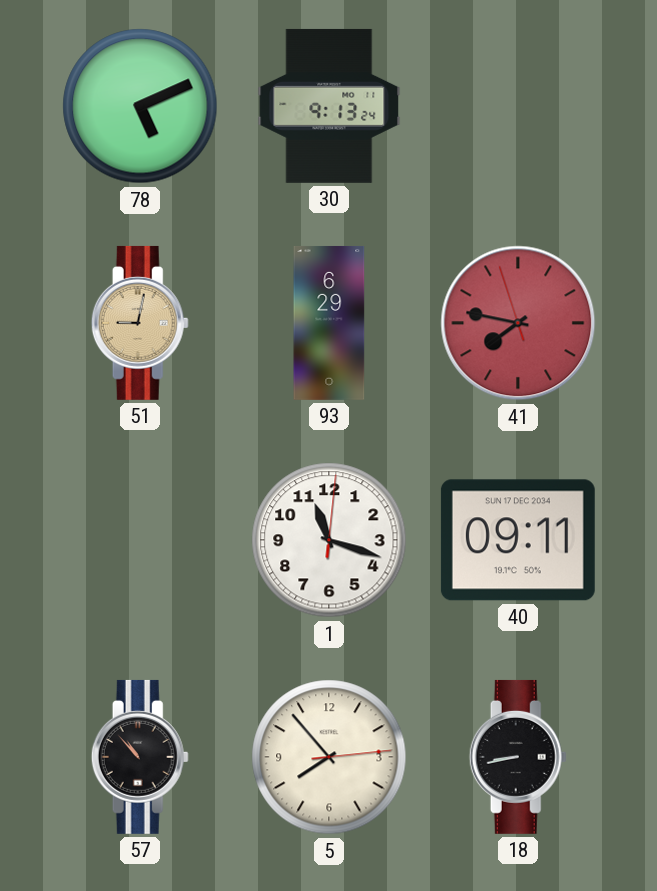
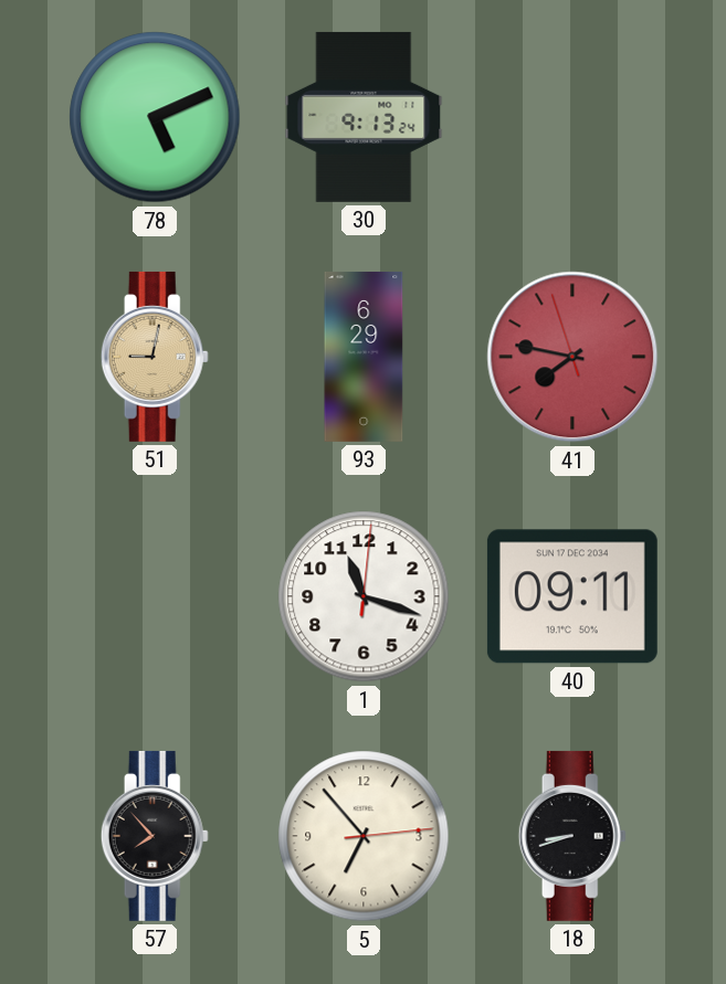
57: 10:53 -> 7:53 (155, 836)
5: 7:53 -> 6:53 (364, 836)
18: 8:43 -> 8:42 (572, 836)
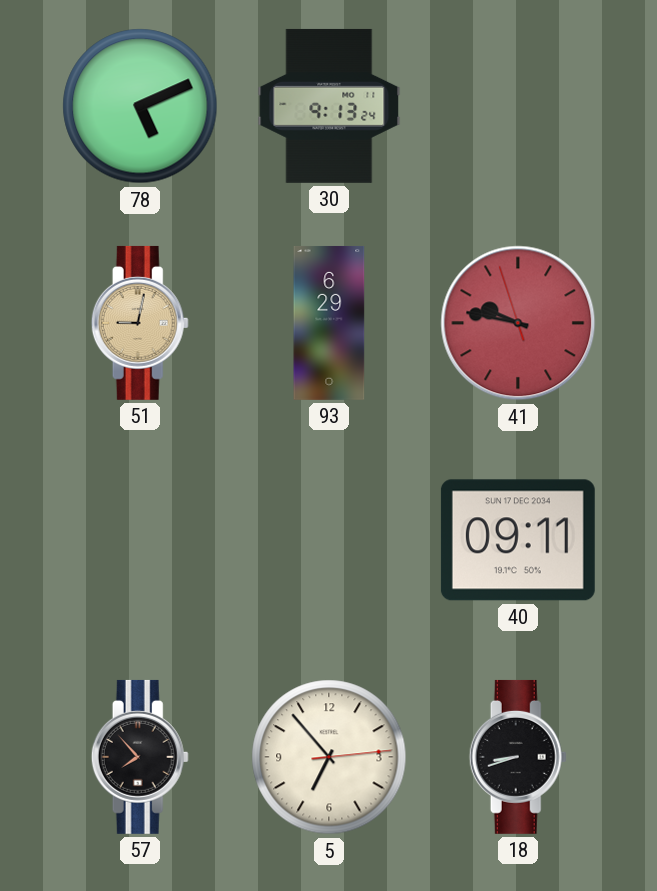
41: 7:46 -> 9:46 (518, 323)
1: 11:18 -> none (364, 596)
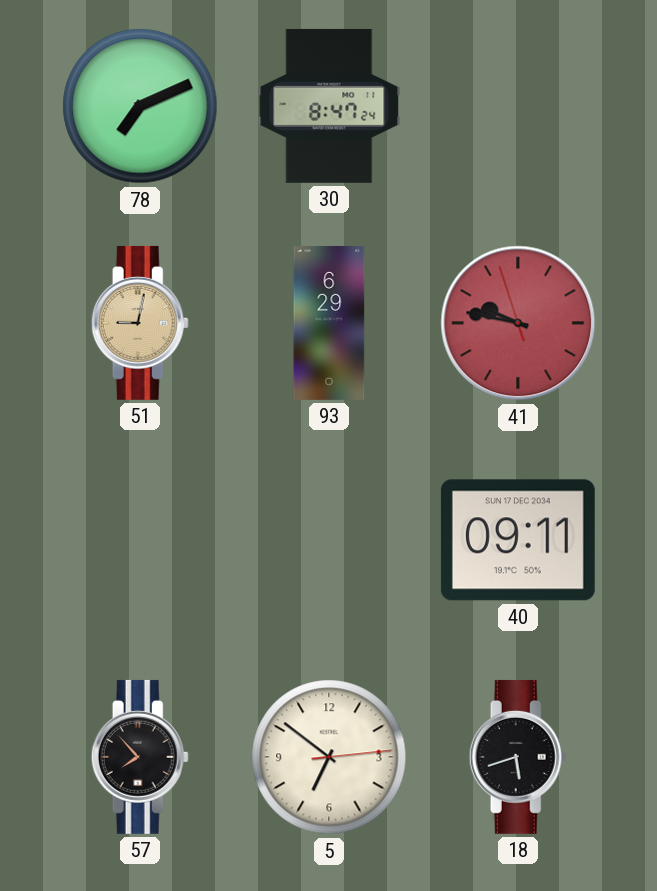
78: 5:11 -> 7:11 (140, 106)
30: 9:13 -> 8:47 (329, 106)
5: 6:53 -> 6:51 (329, 757)
18: 8:42 -> 5:42 (518, 757)
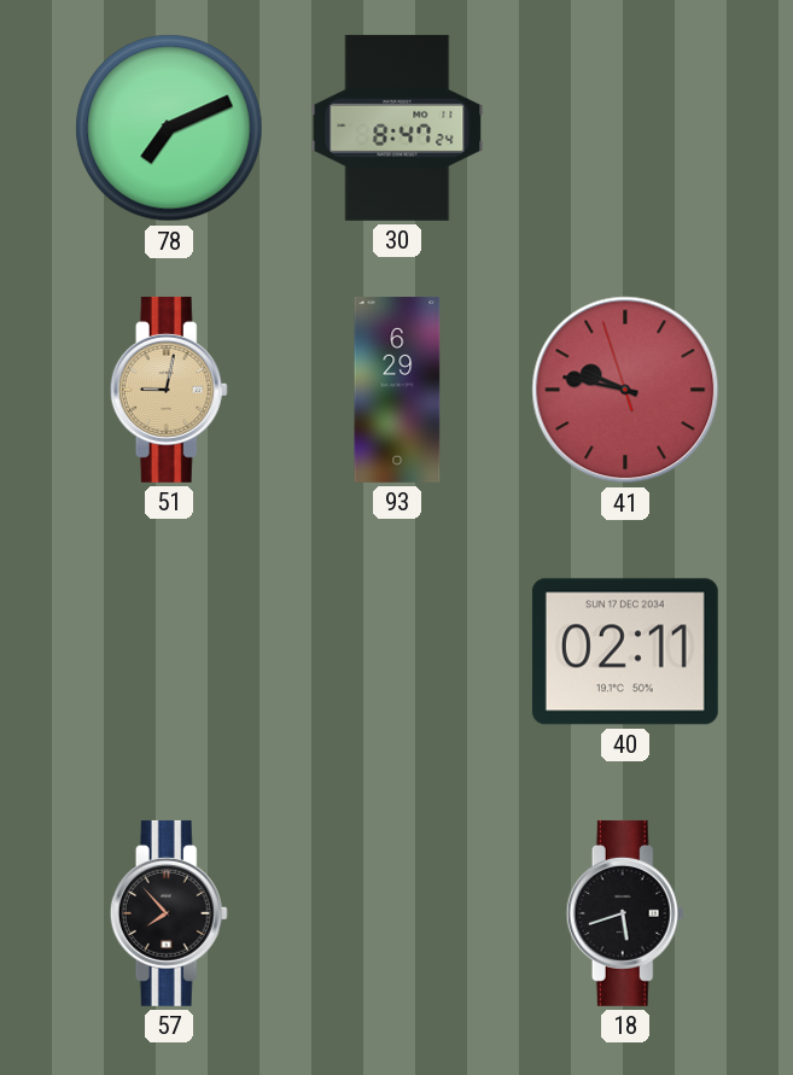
40: 09:11 -> 02:11 (625, 652)
5: 6:51 -> none (329, 757)
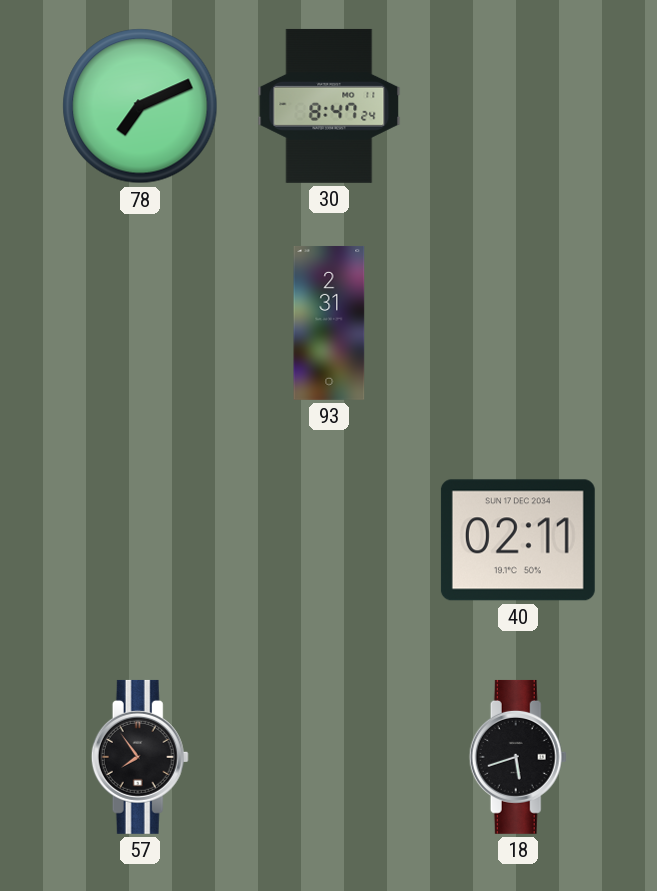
51: 9:02 -> none (169, 390)
93: 6:29 -> 2:31 (329, 323)
41: 9:46 -> none (625, 390)
57: 7:53 -> 7:54 (140, 757)
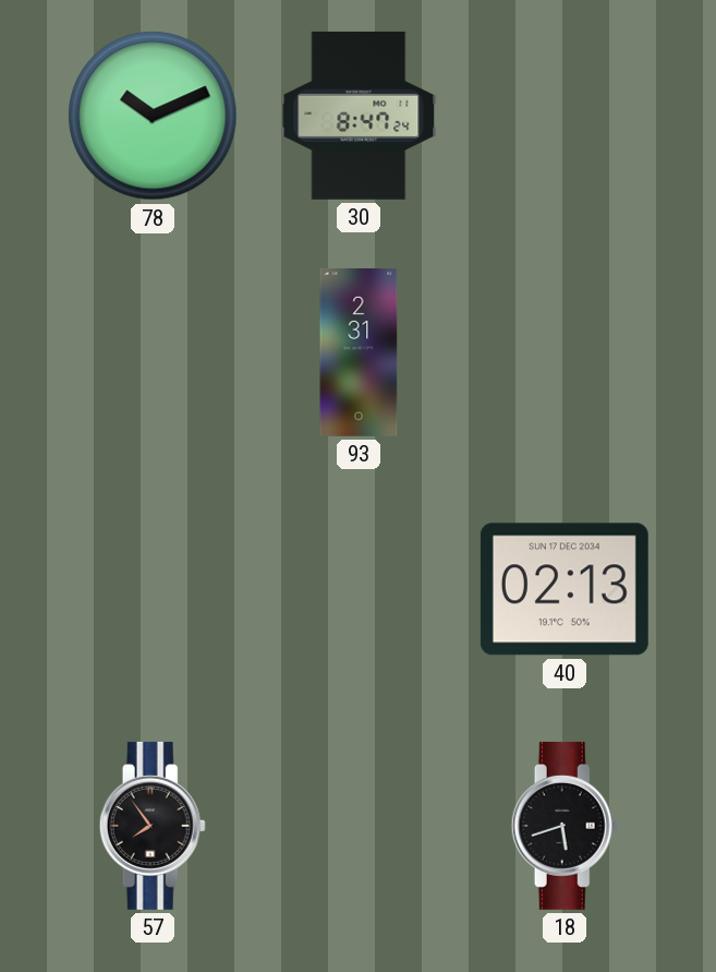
78: 7:11 -> 10:11 (153, 116)
40: 02:11 -> 02:13 (565, 589)
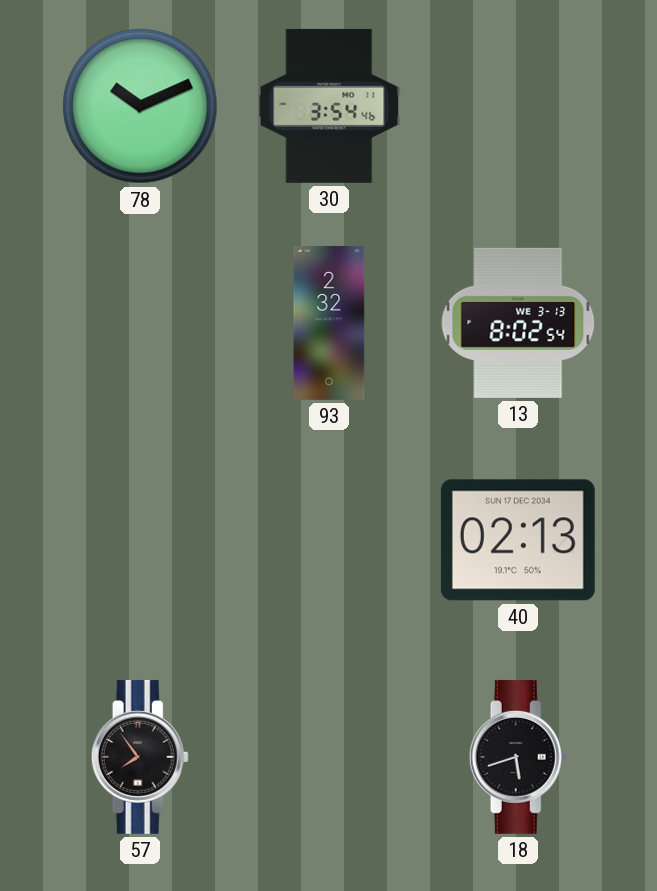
30: 8:47 -> 3:54 (329, 106)
93: 2:31 -> 2:32 (329, 323)
13: none -> 8:02 (518, 323)
